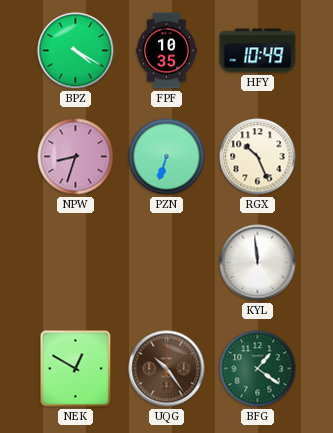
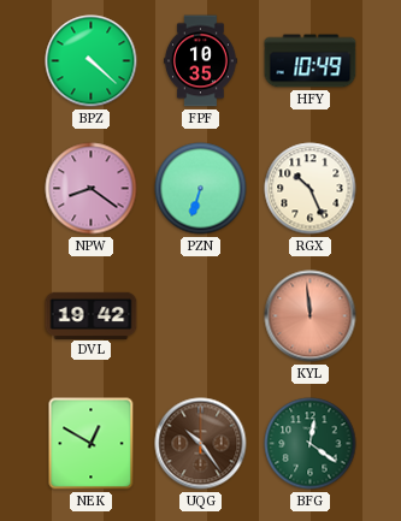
BPZ: 4:20 -> 4:22 (92, 61)
NPW: 8:33 -> 8:21 (92, 189)
DVL: none -> 19:42 (92, 315)
KYL dial: white -> salmon (311, 316)
BFG: 1:21 -> 12:21 (311, 444)
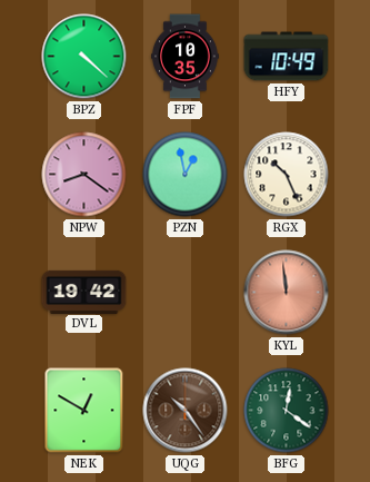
PZN: 6:33 -> 12:58 (186, 175)
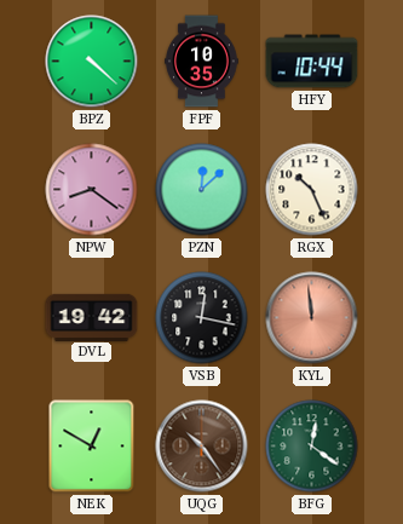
HFY: 10:49 -> 10:44 (312, 62)
PZN: 12:58 -> 12:08 (202, 190)
VSB: none -> 12:17 (202, 318)
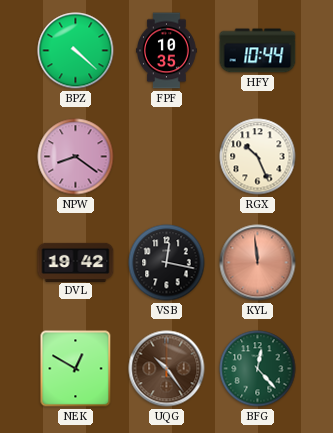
PZN: 12:08 -> none (202, 190)
BFG: 12:21 -> 12:23 (258, 369)
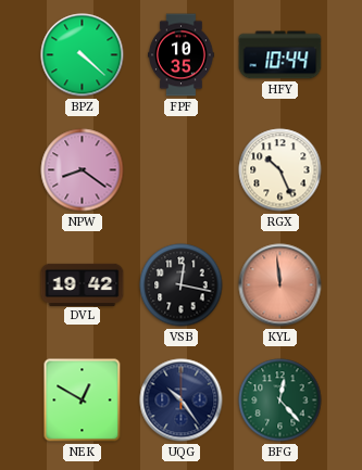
UQG dial: brown -> navy (182, 401)
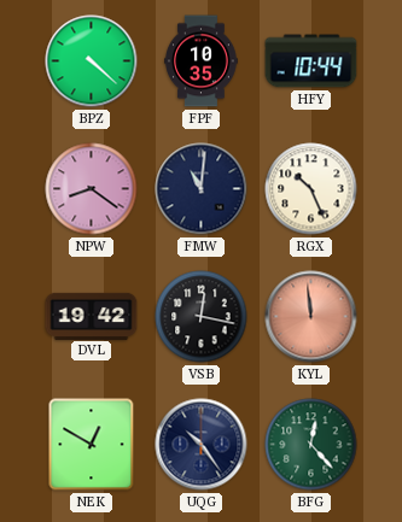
FMW: none -> 11:01 (202, 189)
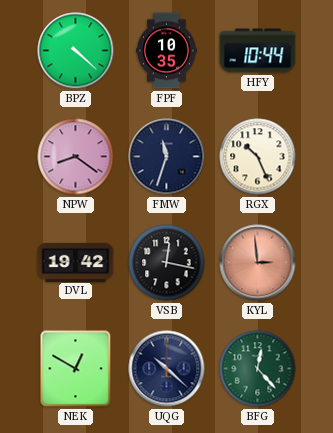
FMW: 11:01 -> 11:33 (167, 157)
KYL: 11:59 -> 2:59 (258, 263)
UQG: 10:24 -> 10:22 (167, 369)
